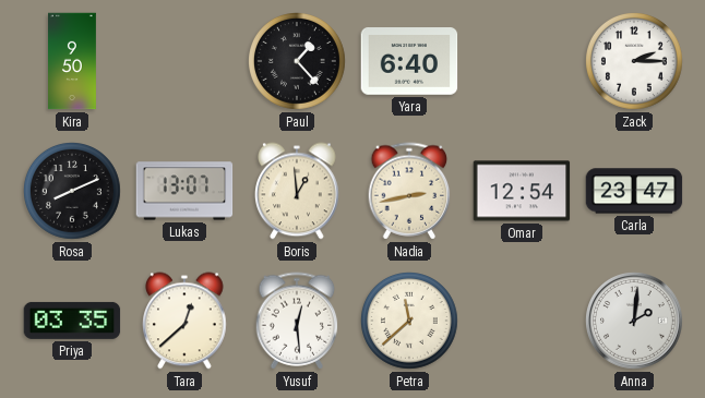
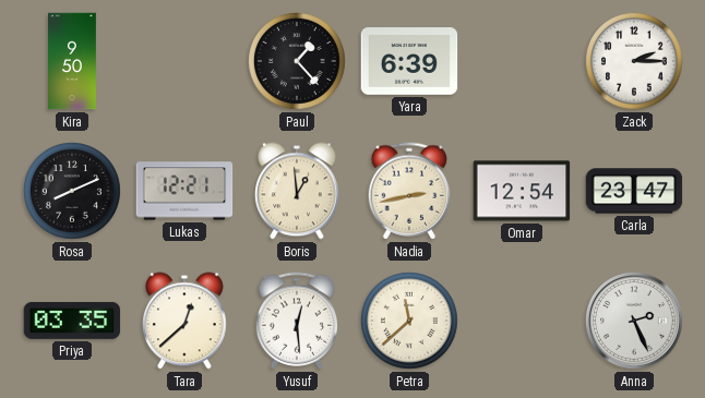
Yara: 6:40 -> 6:39 (409, 62)
Lukas: 13:07 -> 12:21 (184, 191)
Anna: 2:01 -> 2:26 (635, 322)
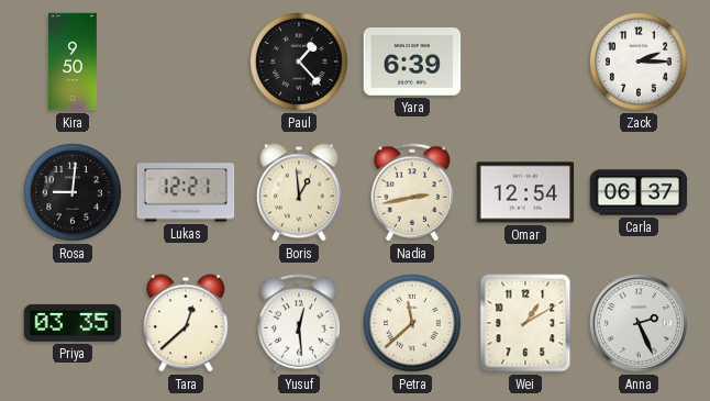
Rosa: 8:11 -> 9:01 (74, 193)
Carla: 23:47 -> 06:37 (639, 192)
Wei: none -> 1:10 (525, 323)
